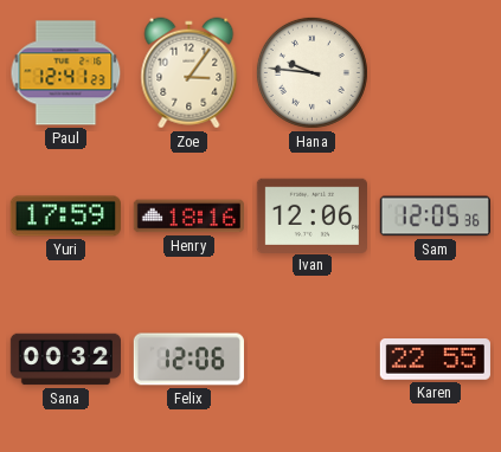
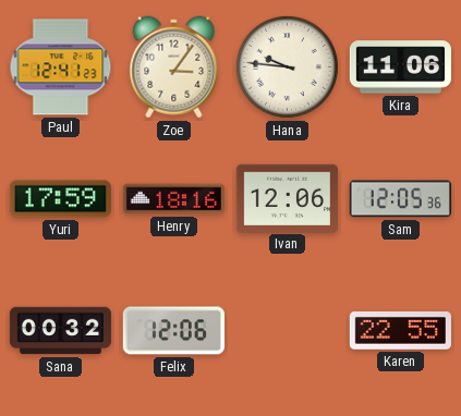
Kira: none -> 11:06 (400, 68)
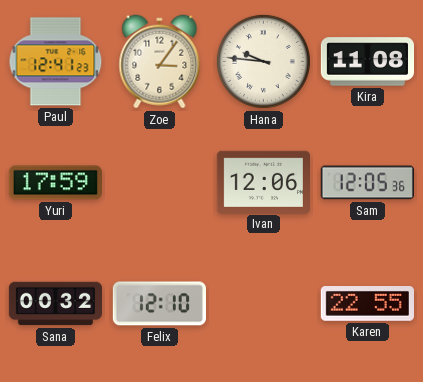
Kira: 11:06 -> 11:08 (367, 62)
Henry: 18:16 -> none (173, 199)
Felix: 12:06 -> 12:10 (159, 304)
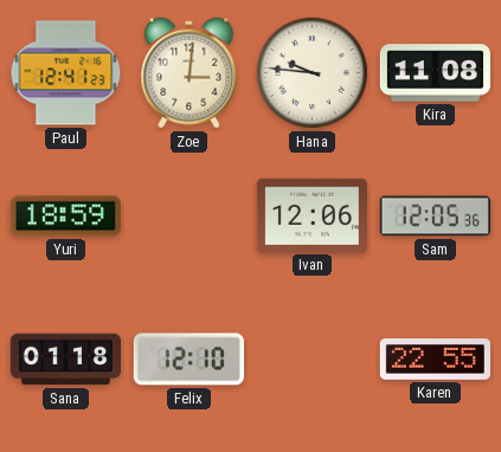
Zoe: 3:06 -> 3:01 (190, 73)
Yuri: 17:59 -> 18:59 (65, 217)
Sana: 00:32 -> 01:18 (65, 360)
